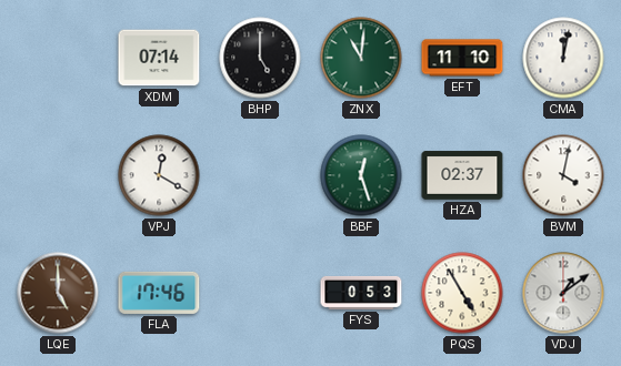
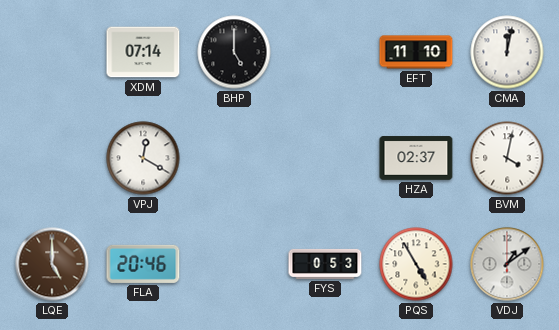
ZNX: 11:01 -> none (361, 58)
BBF: 12:27 -> none (361, 175)
FLA: 17:46 -> 20:46 (143, 264)
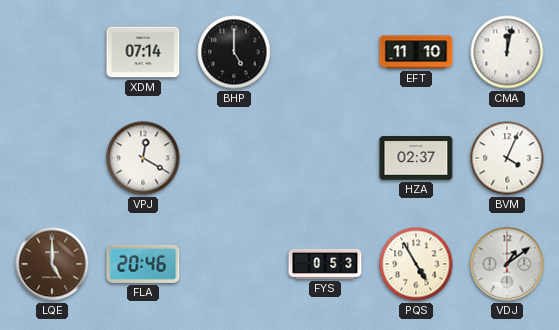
BVM: 4:02 -> 4:04 (507, 158)
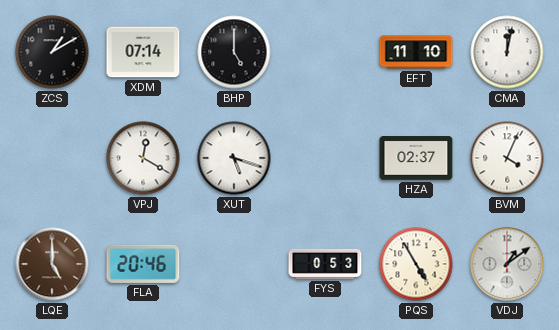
ZCS: none -> 1:10 (52, 52)
XUT: none -> 5:18 (234, 158)
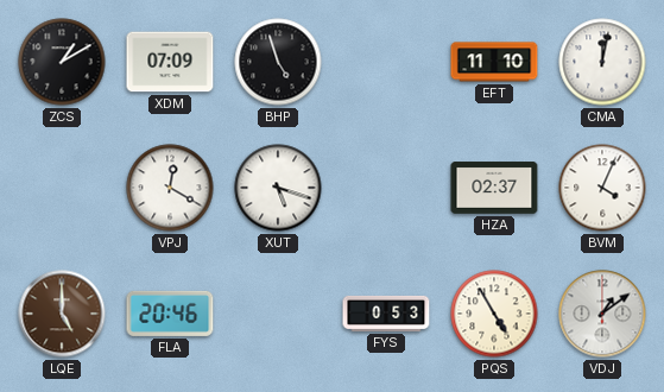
XDM: 07:14 -> 07:09 (170, 62)
BHP: 5:00 -> 4:57 (278, 62)
